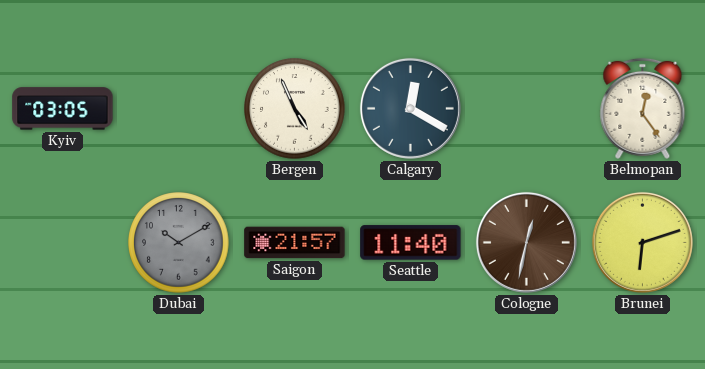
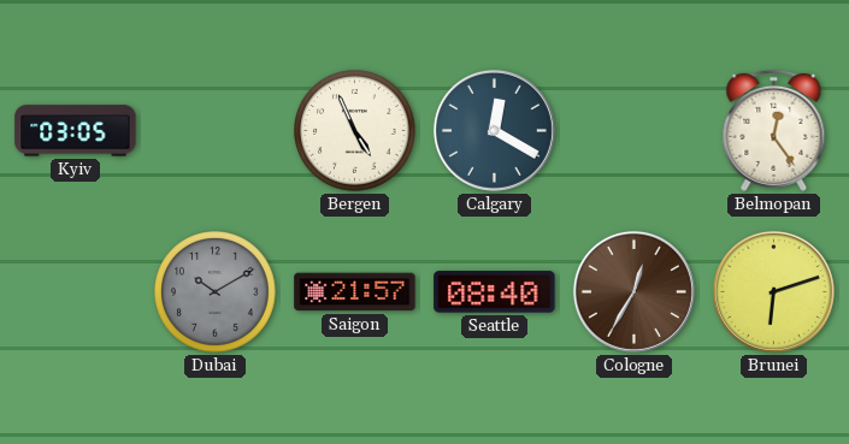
Seattle: 11:40 -> 08:40 (495, 292)
Cologne: 12:32 -> 12:35 (633, 291)
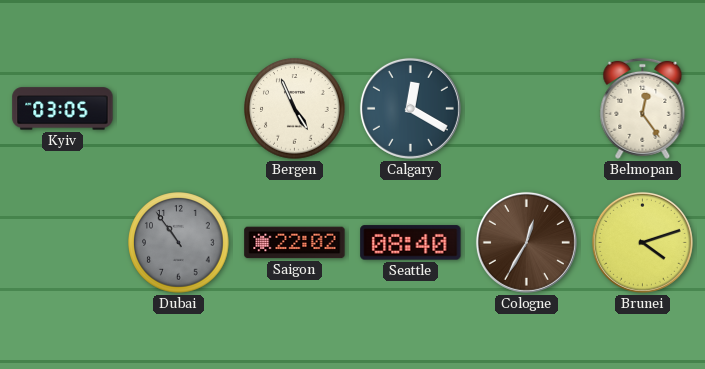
Dubai: 10:10 -> 10:54 (179, 243)
Saigon: 21:57 -> 22:02 (295, 243)
Brunei: 6:12 -> 4:12 (642, 242)
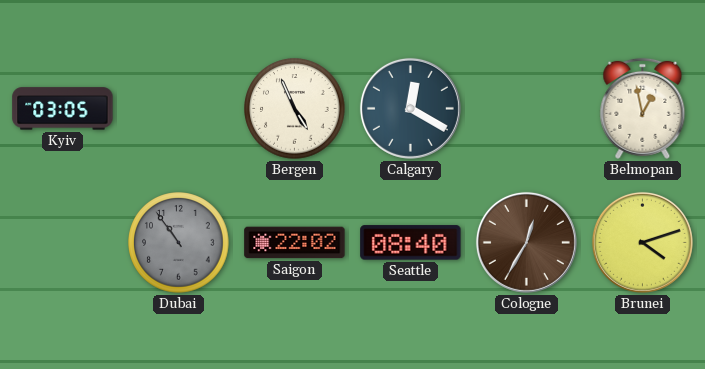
Belmopan: 12:24 -> 12:58 (643, 108)
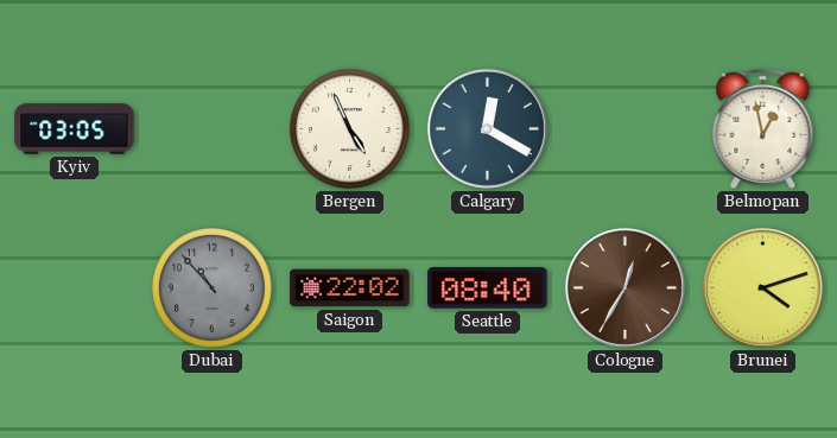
Dubai: 10:54 -> 10:53 (213, 288)
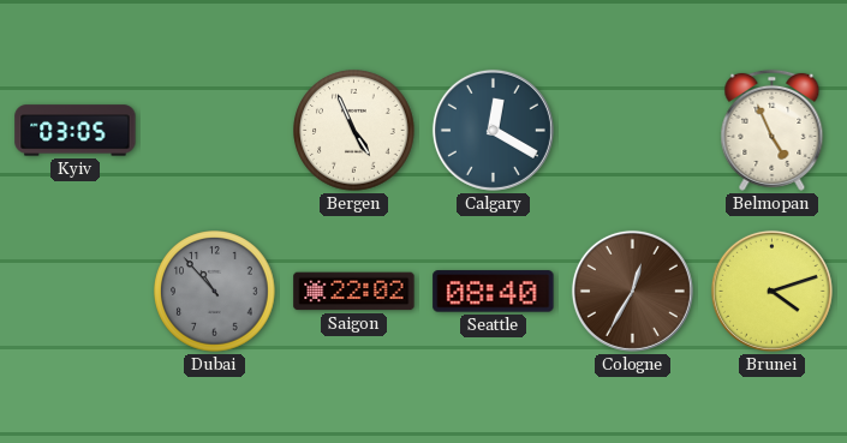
Belmopan: 12:58 -> 4:56 (773, 130)
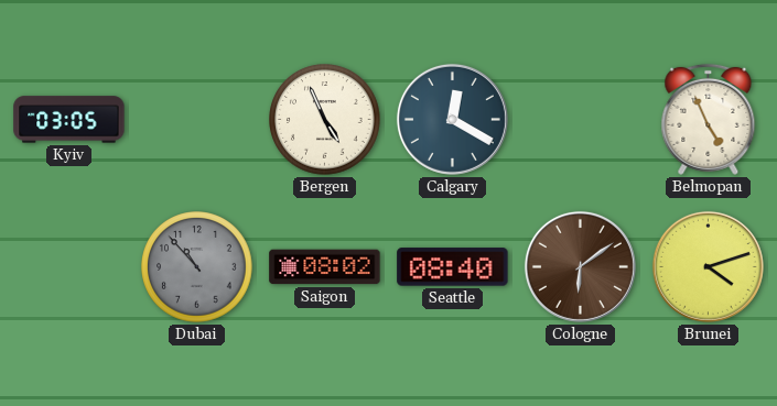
Saigon: 22:02 -> 08:02 (325, 267)
Cologne: 12:35 -> 6:09 (580, 266)
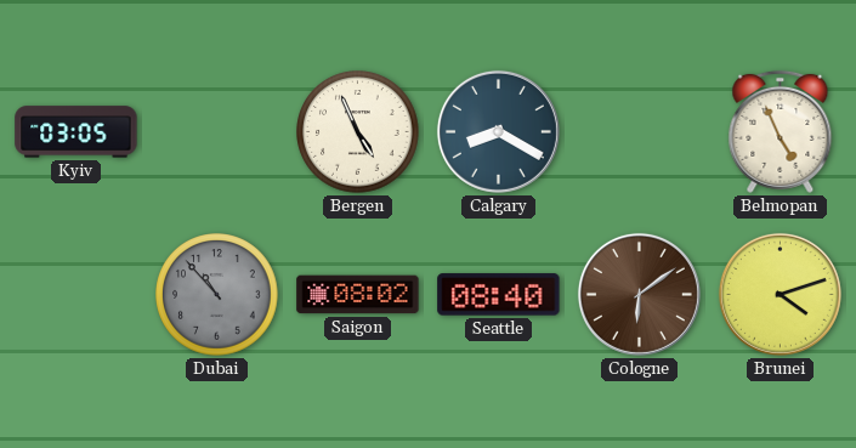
Calgary: 12:20 -> 8:20 (498, 131)
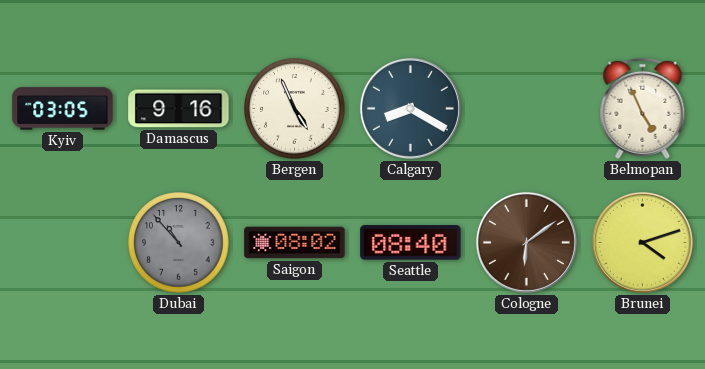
Damascus: none -> 9:16 (179, 109)
